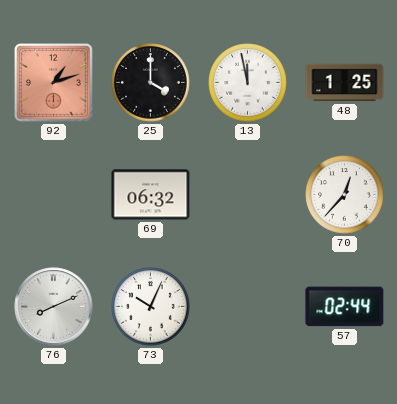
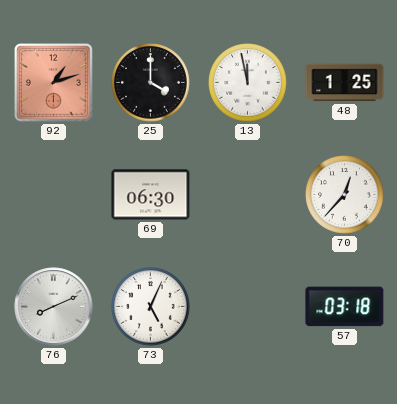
69: 06:32 -> 06:30 (151, 195)
73: 10:04 -> 5:04 (151, 307)
57: 02:44 -> 03:18 (345, 307)
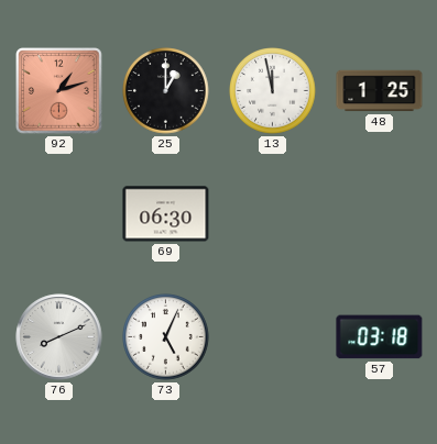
25: 4:00 -> 1:00 (166, 91)
70: 12:37 -> none (345, 195)
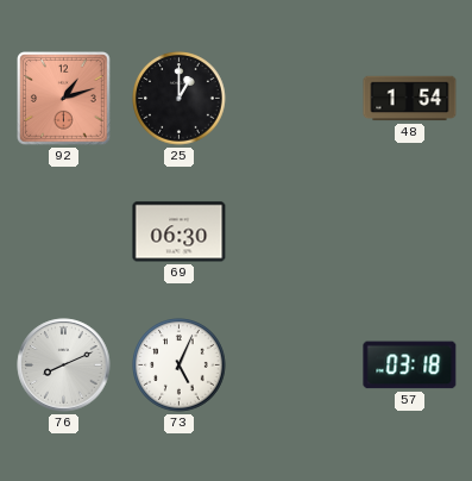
13: 11:58 -> none (273, 91)
48: 1:25 -> 1:54 (410, 99)
